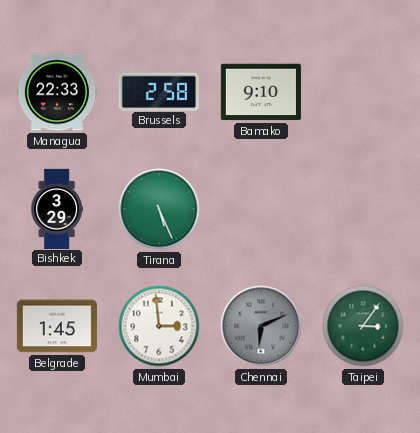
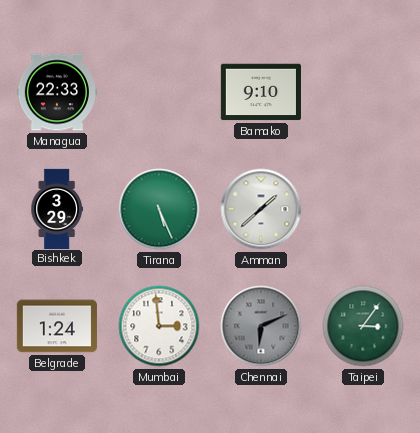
Brussels: 2:58 -> none (159, 91)
Amman: none -> 1:38 (261, 209)
Belgrade: 1:45 -> 1:24 (56, 326)
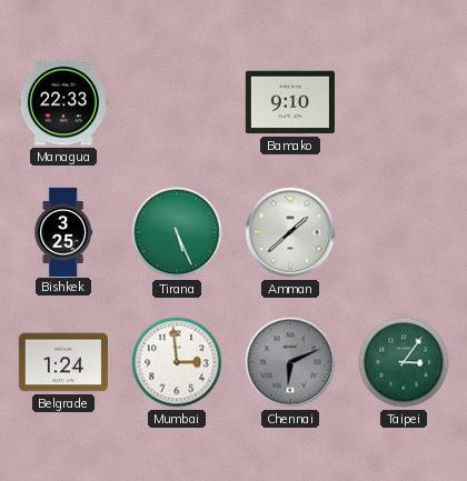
Bishkek: 3:29 -> 3:25 (62, 231)
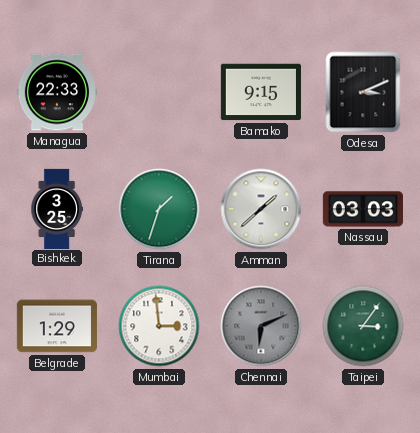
Bamako: 9:10 -> 9:15 (261, 92)
Odesa: none -> 3:11 (363, 92)
Tirana: 5:26 -> 1:33 (159, 209)
Nassau: none -> 03:03 (363, 209)
Belgrade: 1:24 -> 1:29 (56, 326)
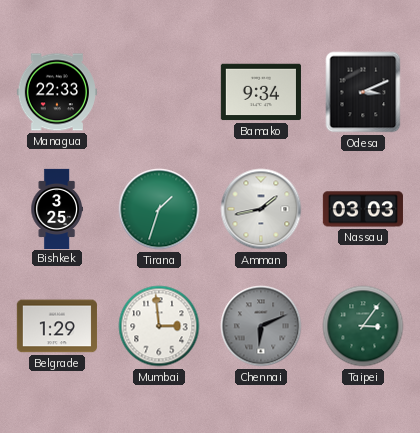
Bamako: 9:15 -> 9:34 (261, 92)
Amman: 1:38 -> 1:43 (261, 209)
